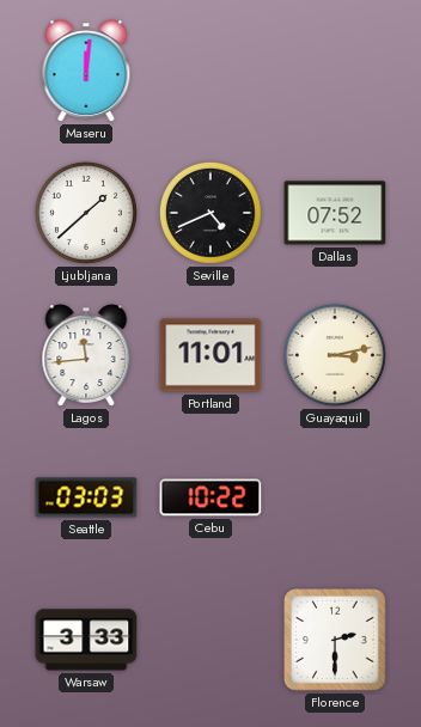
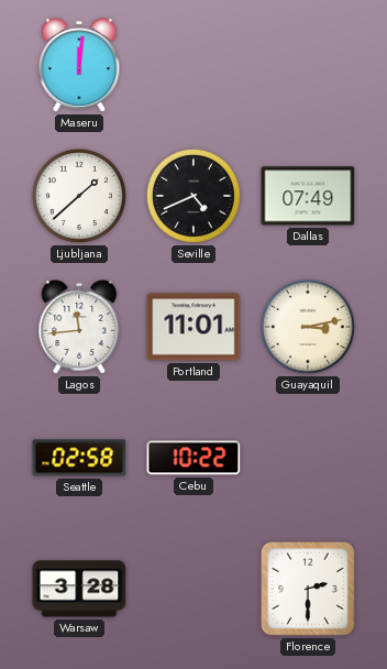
Dallas: 07:52 -> 07:49 (308, 196)
Seattle: 03:03 -> 02:58 (79, 458)
Warsaw: 3:33 -> 3:28 (79, 589)
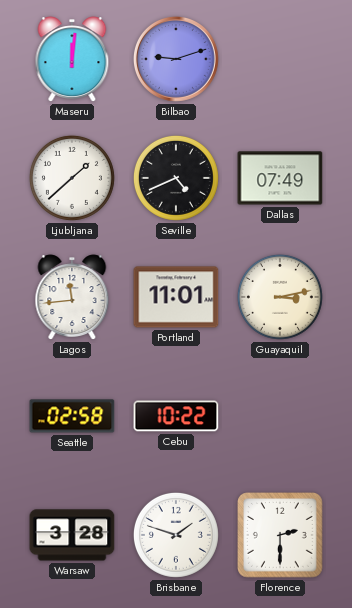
Bilbao: none -> 9:12 (176, 59)
Brisbane: none -> 1:48 (176, 535)
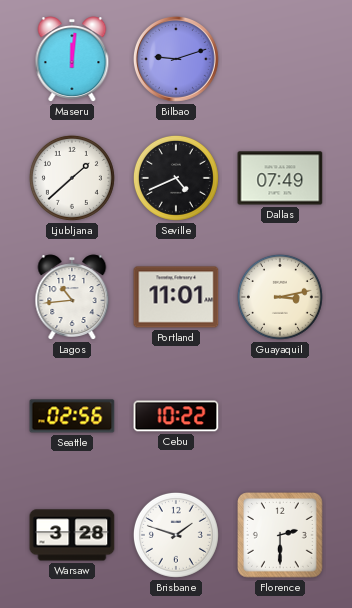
Lagos: 11:44 -> 10:44 (72, 297)
Seattle: 02:58 -> 02:56 (72, 416)
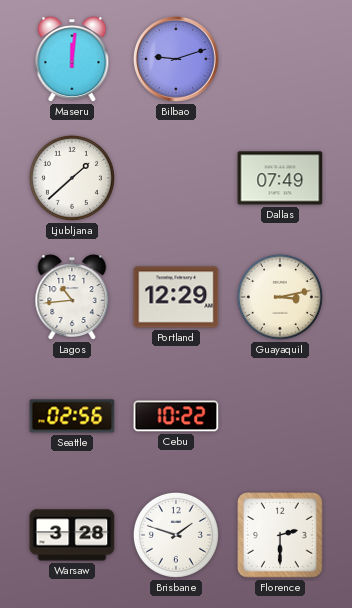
Seville: 4:41 -> none (176, 178)
Portland: 11:01 -> 12:29 (176, 297)
